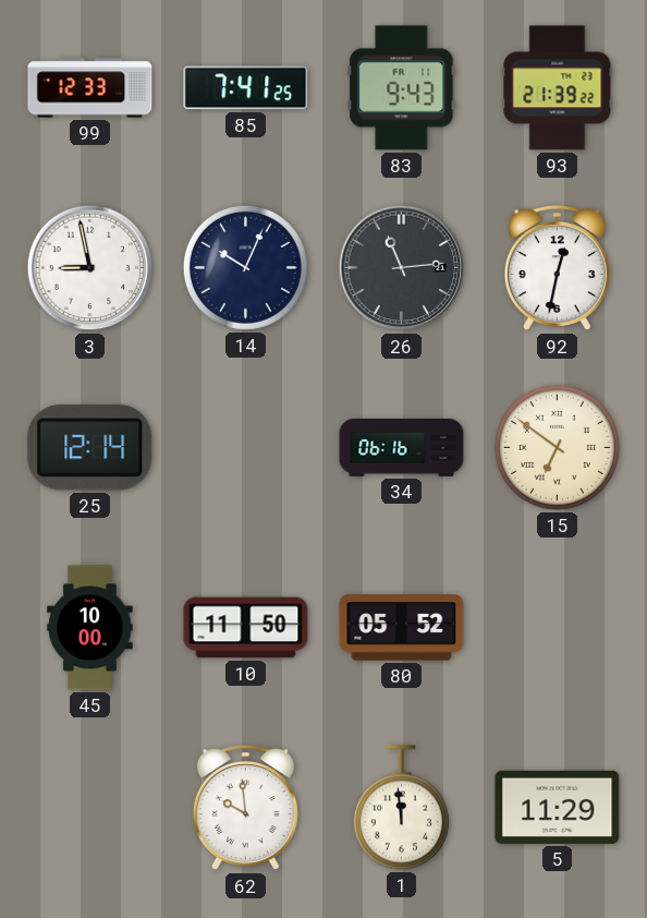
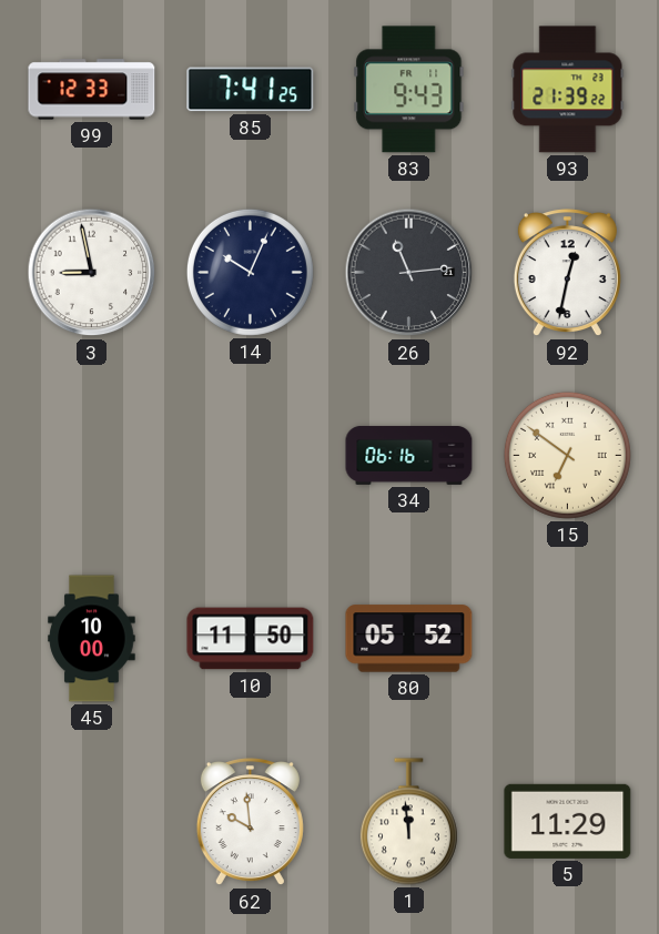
25: 12:14 -> none (90, 448)
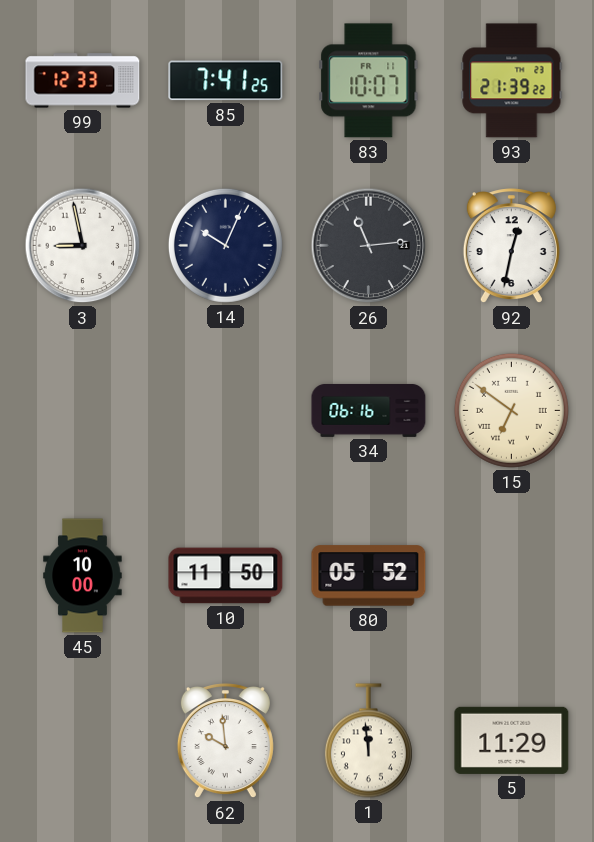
83: 9:43 -> 10:07 (369, 81)
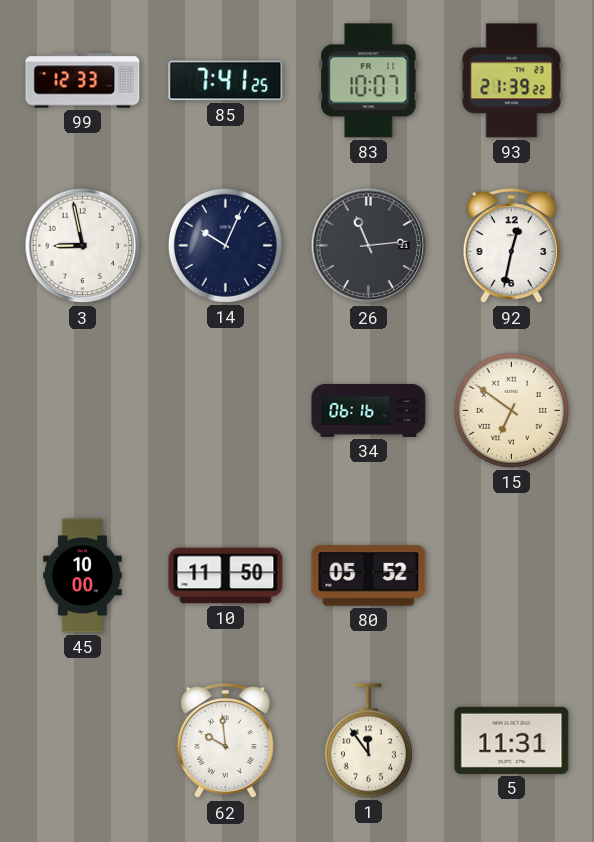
1: 11:59 -> 11:54 (368, 741)
5: 11:29 -> 11:31 (512, 740)
